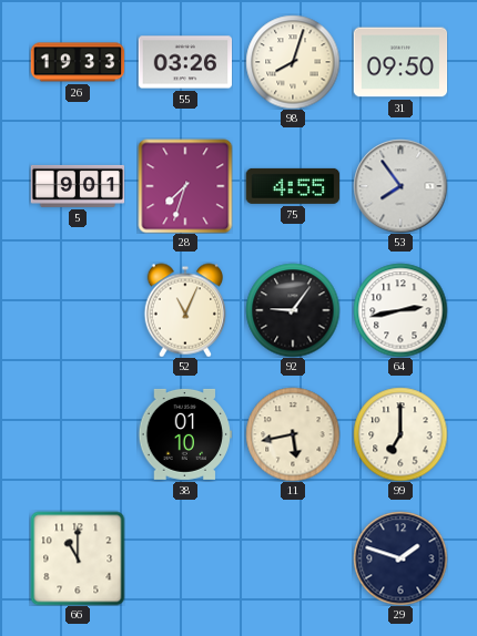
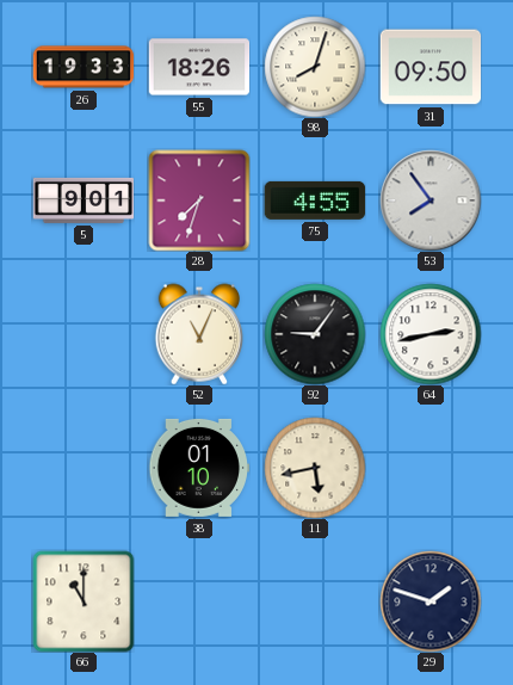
55: 03:26 -> 18:26 (199, 67)
99: 7:00 -> none (400, 434)
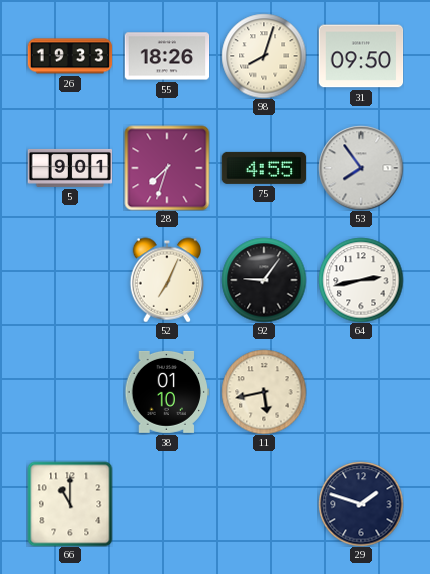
52: 11:04 -> 7:04 (166, 280)
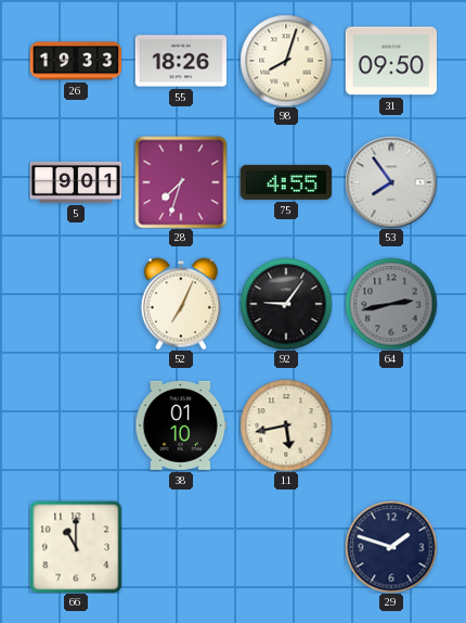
64 dial: white -> grey (391, 304)
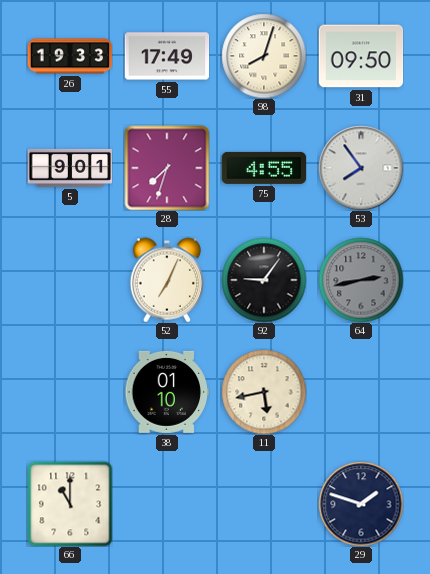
55: 18:26 -> 17:49 (167, 56)
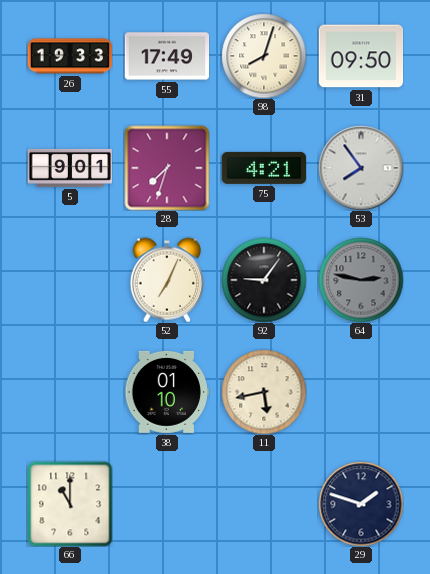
75: 4:55 -> 4:21 (264, 168)
64: 2:43 -> 2:47 (361, 280)
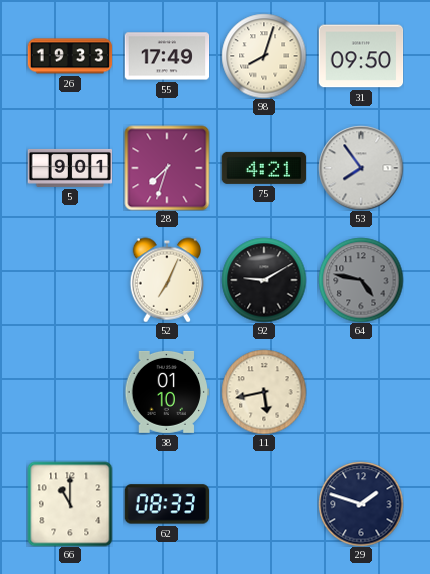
92: 9:06 -> 9:10 (264, 280)
64: 2:47 -> 4:47 (361, 280)
62: none -> 08:33 (166, 504)
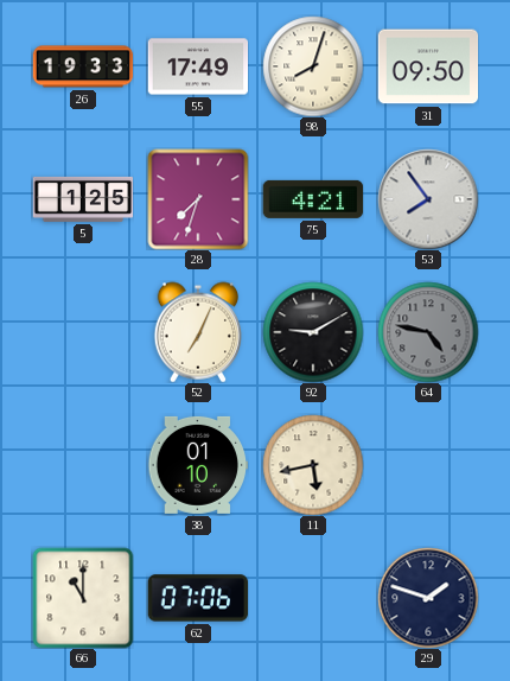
5: 9:01 -> 1:25 (83, 199)
62: 08:33 -> 07:06 (197, 598)
